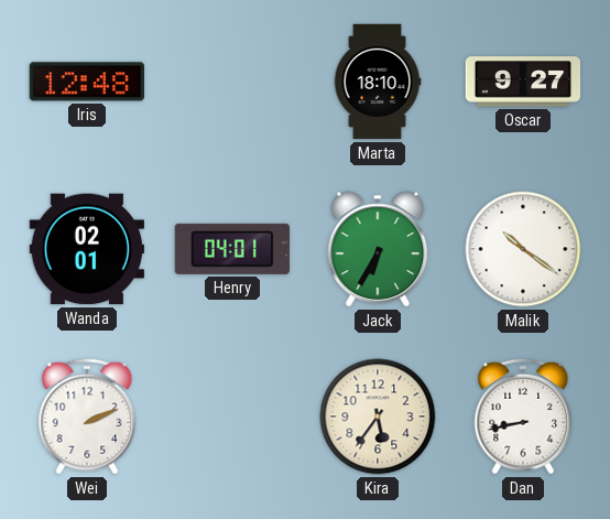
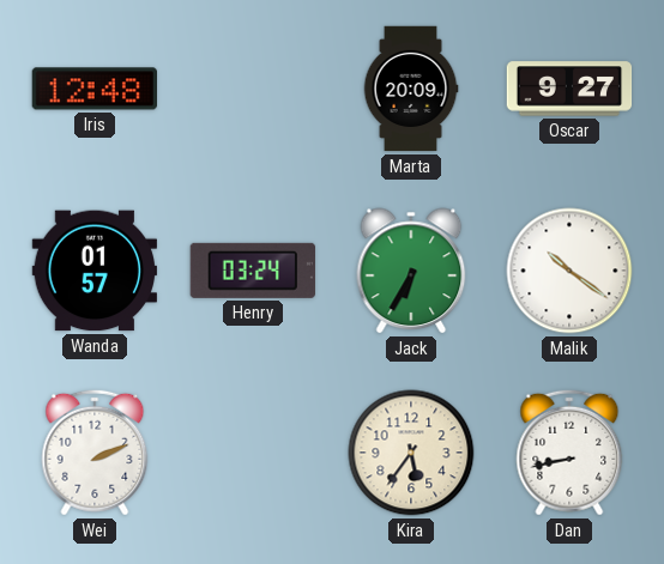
Marta: 18:10 -> 20:09 (411, 89)
Wanda: 02:01 -> 01:57 (95, 271)
Henry: 04:01 -> 03:24 (253, 271)
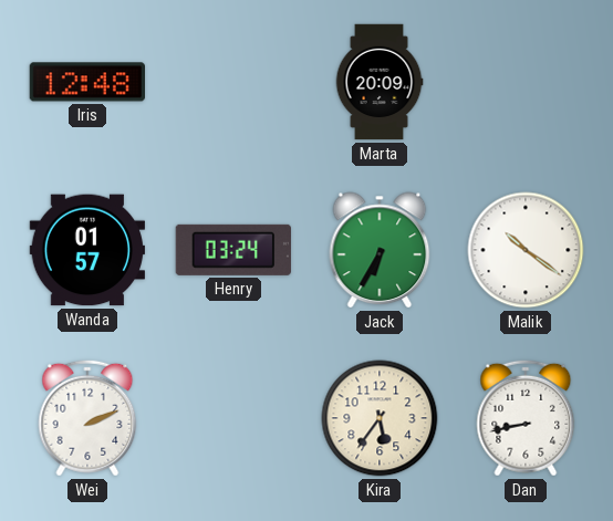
Oscar: 9:27 -> none (569, 89)
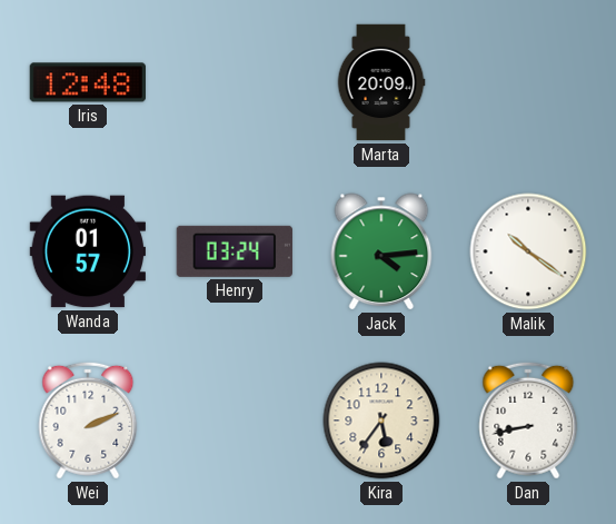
Jack: 6:35 -> 4:14 (381, 251)
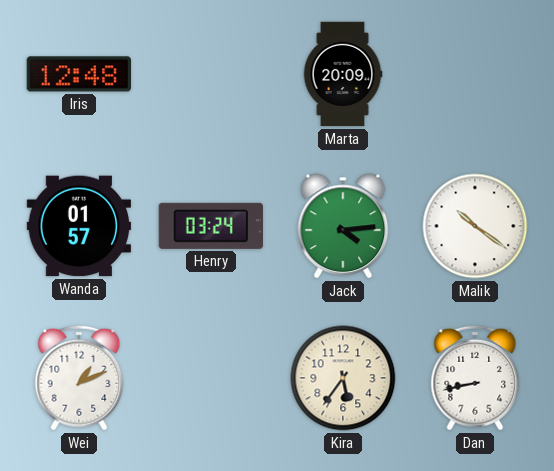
Wei: 2:11 -> 1:11 (79, 378)
